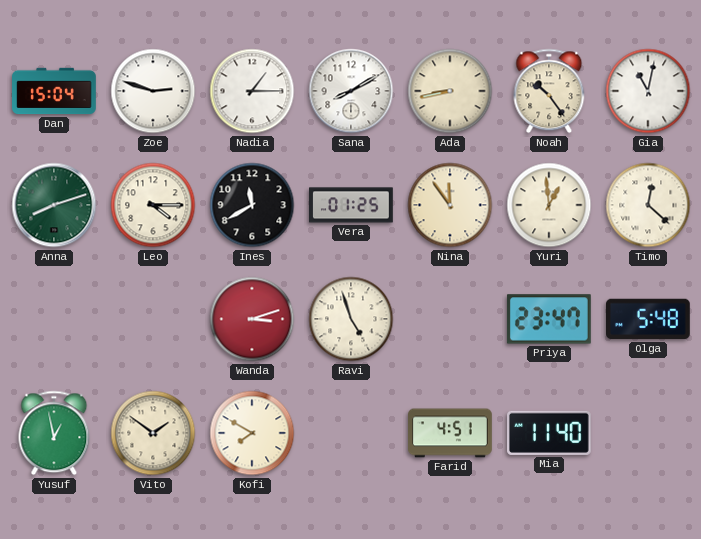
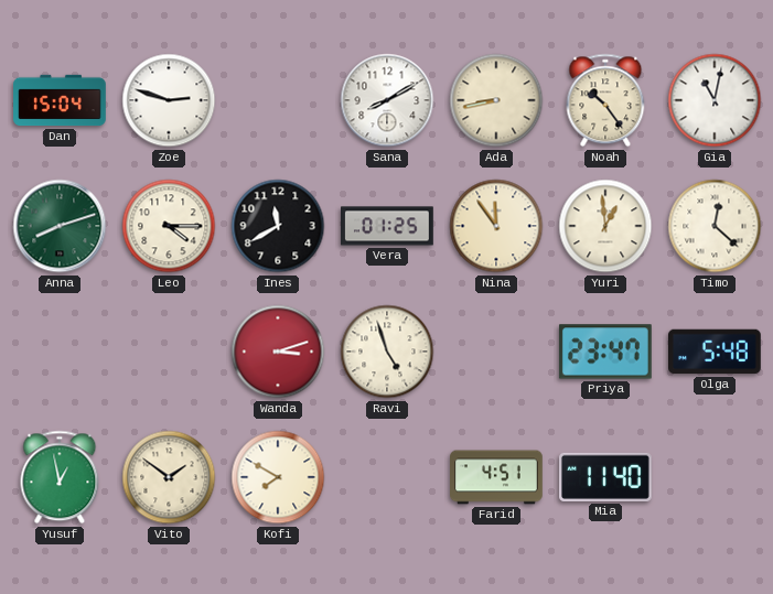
Nadia: 1:15 -> none (252, 91)
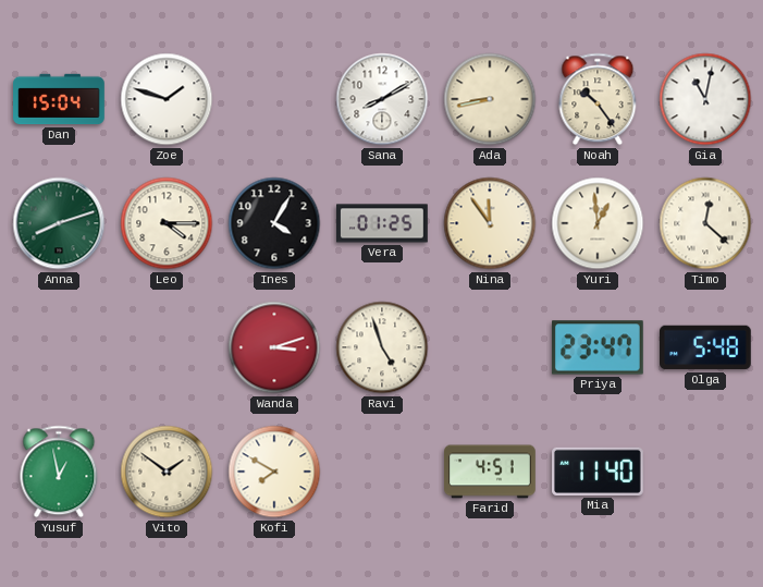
Zoe: 2:48 -> 1:48 (167, 99)
Ines: 11:40 -> 4:05 (274, 223)
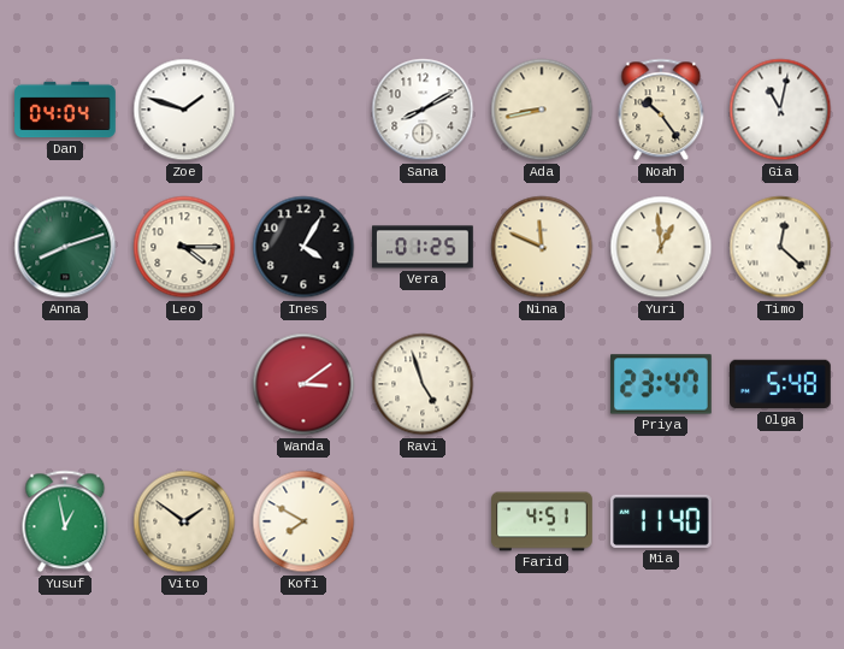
Dan: 15:04 -> 04:04 (65, 110)
Nina: 11:54 -> 11:49 (542, 247)
Wanda: 3:12 -> 3:09 (303, 384)
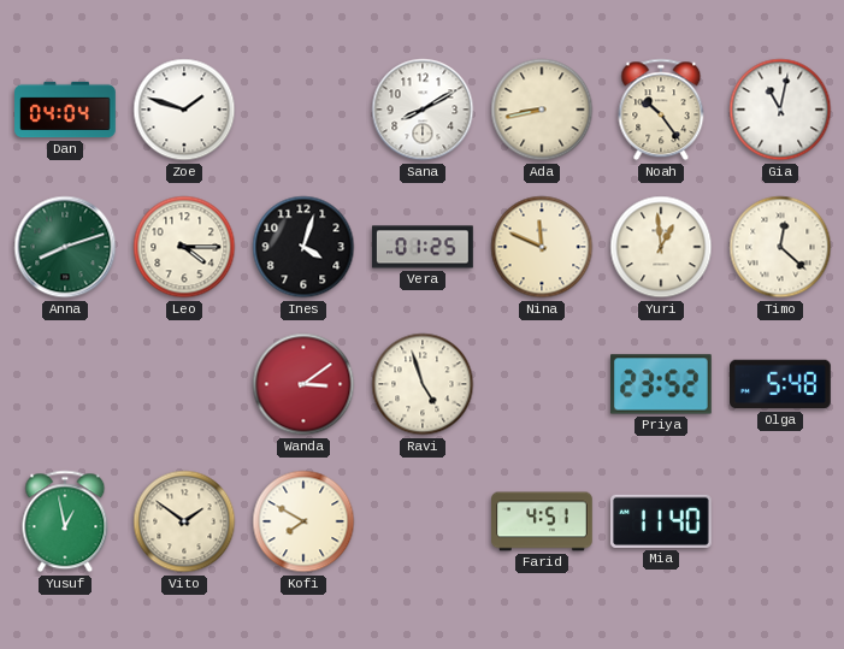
Ines: 4:05 -> 4:03 (303, 247)
Priya: 23:47 -> 23:52 (661, 384)
